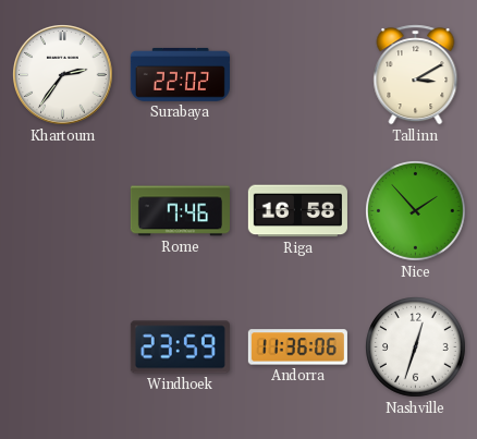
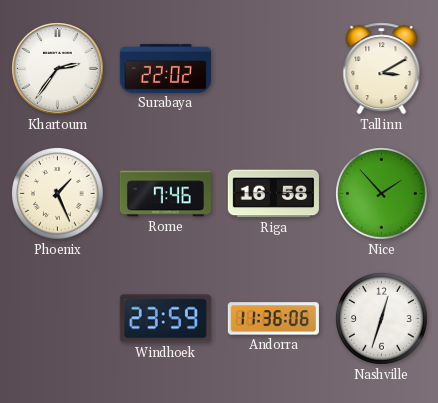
Phoenix: none -> 1:26 (58, 194)
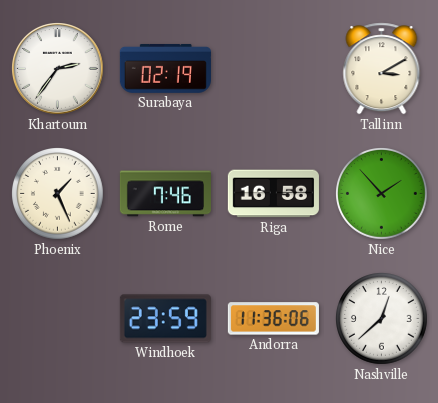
Surabaya: 22:02 -> 02:19 (165, 68)
Nashville: 12:33 -> 12:38 (382, 319)
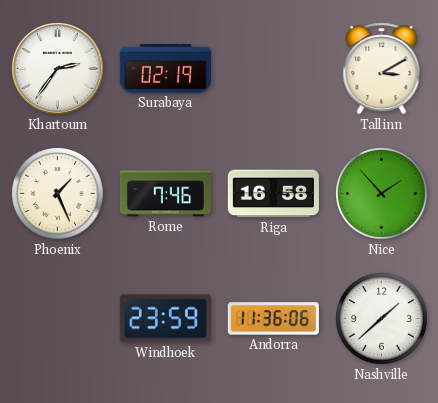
Nashville: 12:38 -> 1:38 (382, 319)
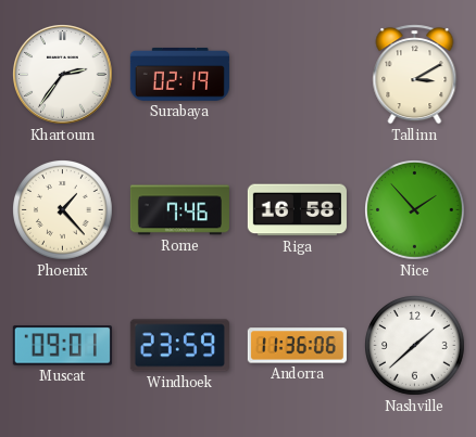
Phoenix: 1:26 -> 1:23 (63, 210)
Muscat: none -> 09:01 (62, 346)
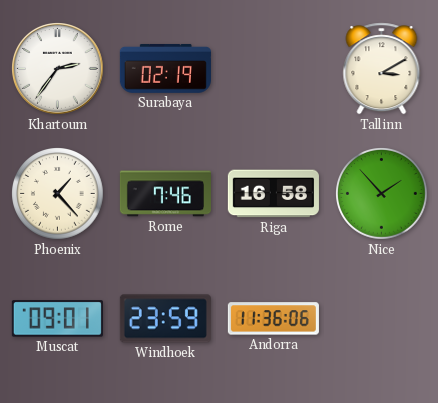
Nashville: 1:38 -> none (415, 346)
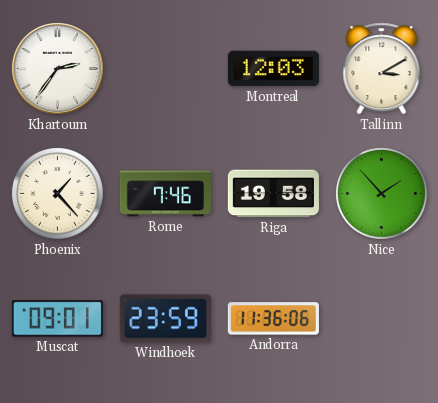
Surabaya: 02:19 -> none (165, 68)
Montreal: none -> 12:03 (273, 69)
Riga: 16:58 -> 19:58 (273, 194)
